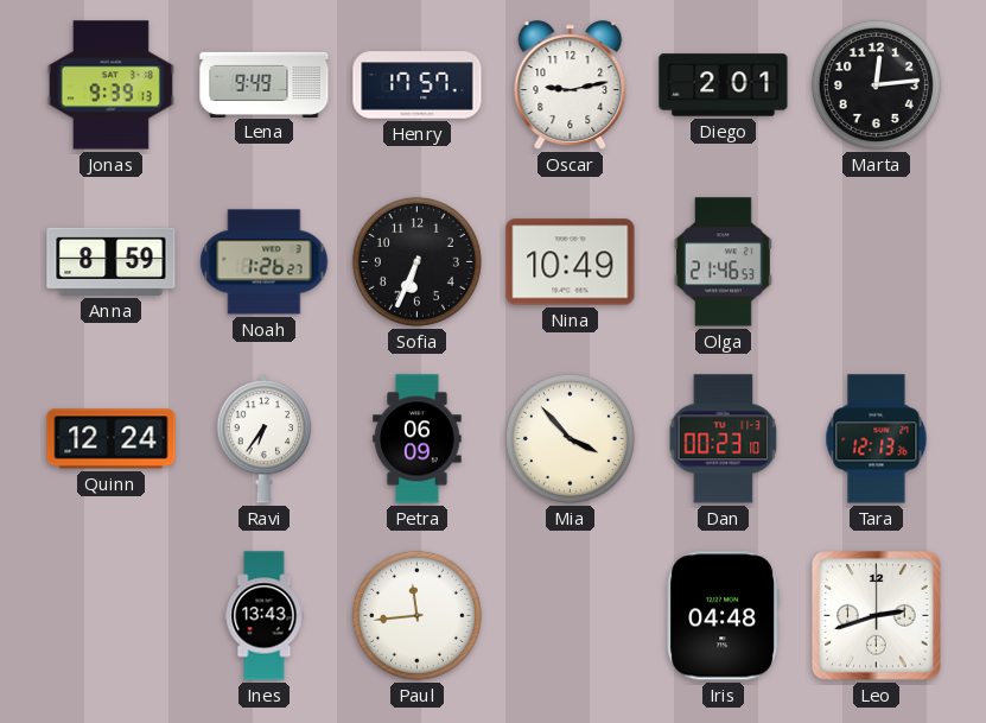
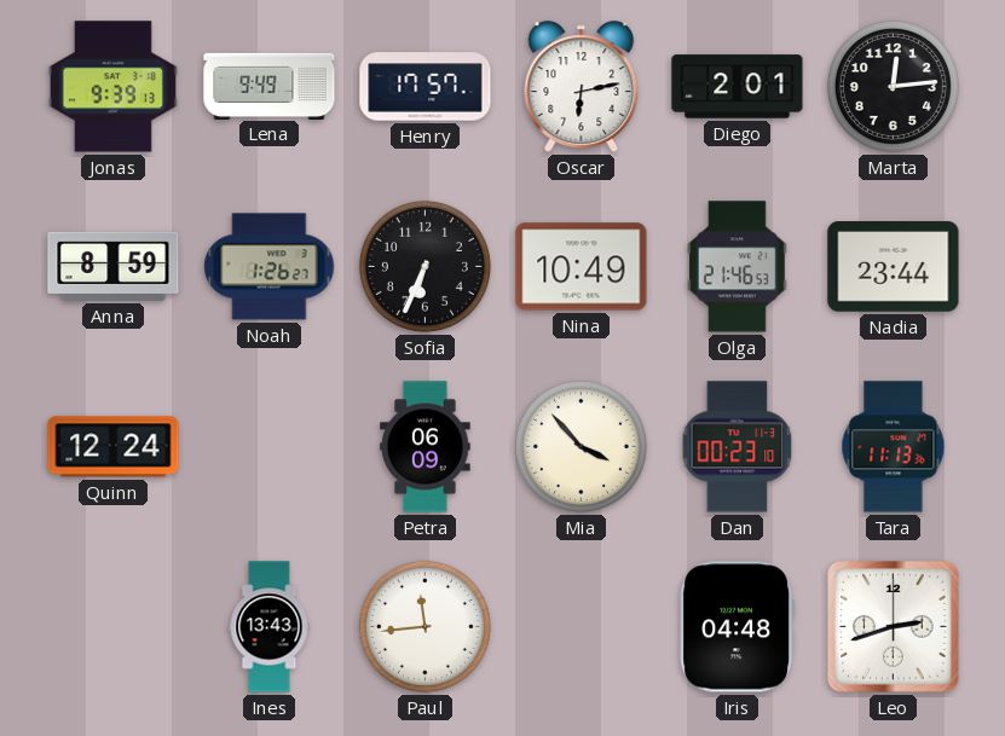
Oscar: 9:13 -> 6:13 (582, 87)
Nadia: none -> 23:44 (894, 267)
Ravi: 6:36 -> none (265, 439)
Tara: 12:13 -> 11:13 (894, 447)
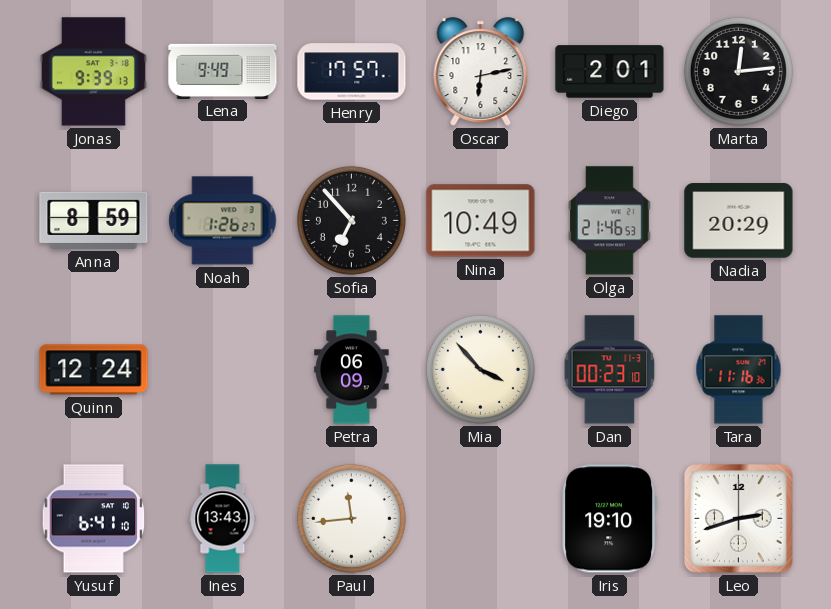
Sofia: 6:34 -> 6:53 (351, 220)
Nadia: 23:44 -> 20:29 (739, 221)
Tara: 11:13 -> 11:16 (739, 370)
Yusuf: none -> 6:41 (94, 519)
Iris: 04:48 -> 19:10 (609, 519)
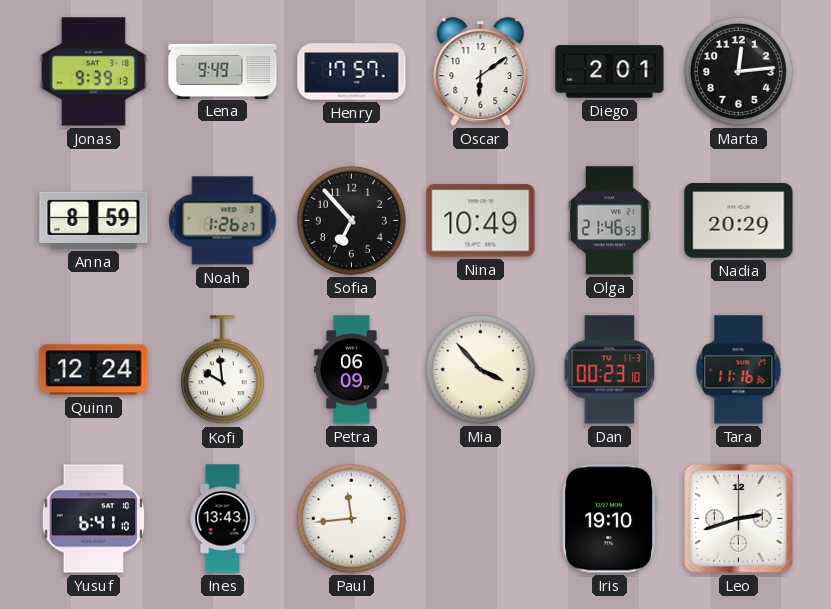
Oscar: 6:13 -> 6:09 (481, 72)
Kofi: none -> 9:59 (222, 370)
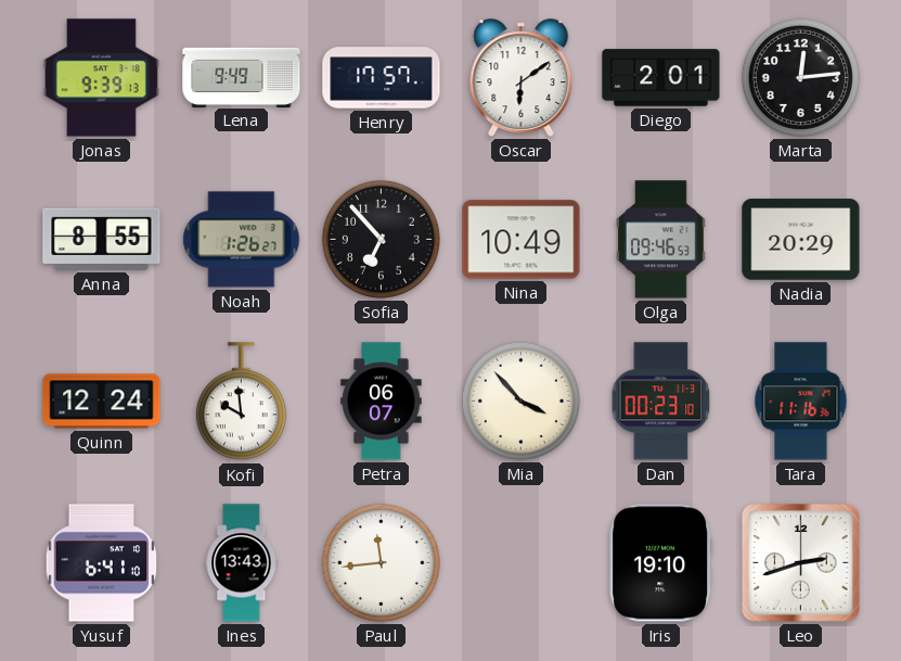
Anna: 8:59 -> 8:55 (102, 239)
Olga: 21:46 -> 09:46 (660, 240)
Petra: 06:09 -> 06:07 (382, 402)
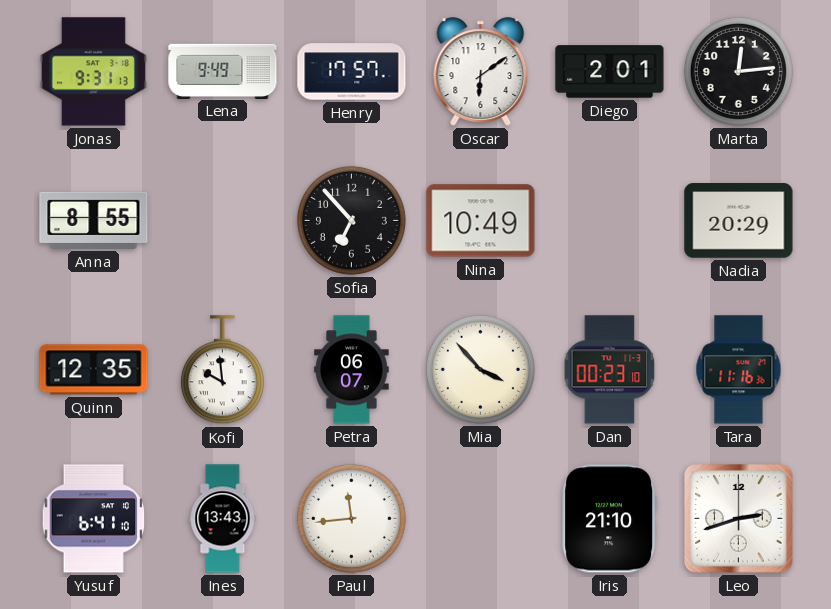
Jonas: 9:39 -> 9:31 (93, 72)
Noah: 1:26 -> none (242, 240)
Olga: 09:46 -> none (660, 240)
Quinn: 12:24 -> 12:35 (94, 370)
Iris: 19:10 -> 21:10 (609, 519)
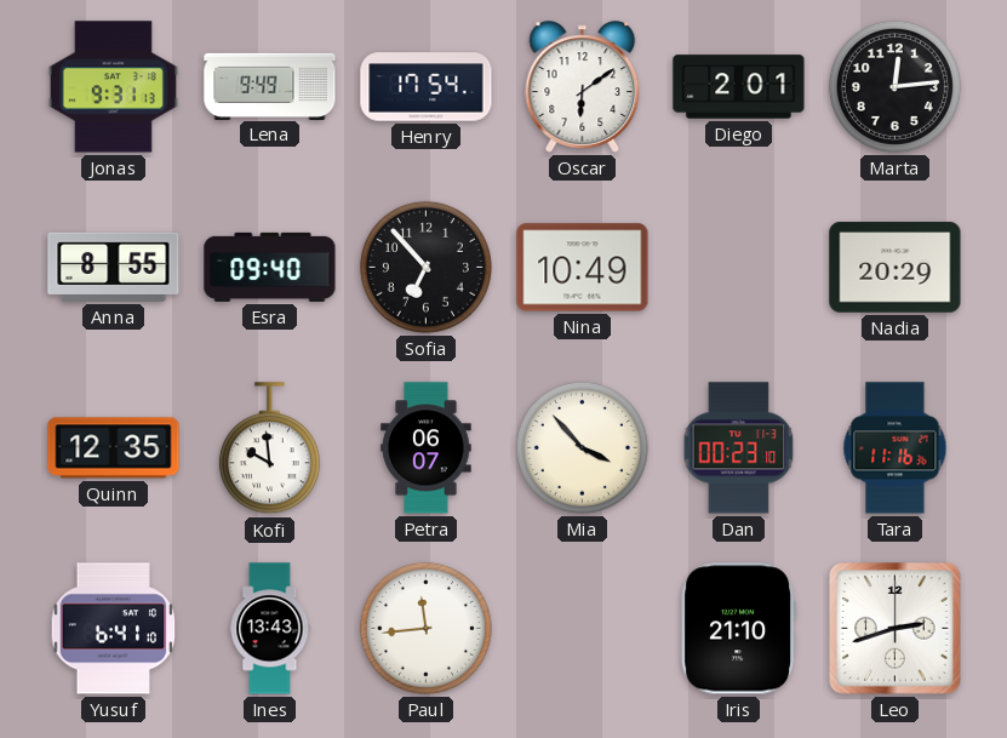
Henry: 17:57 -> 17:54 (427, 87)
Esra: none -> 09:40 (270, 267)
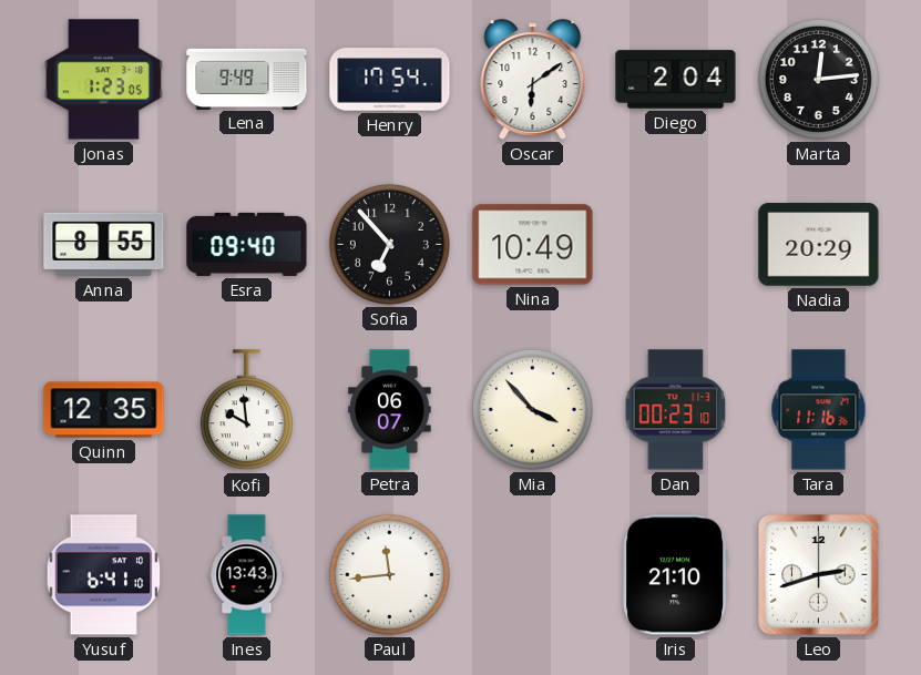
Jonas: 9:31 -> 1:23 (103, 80)
Diego: 2:01 -> 2:04 (676, 80)
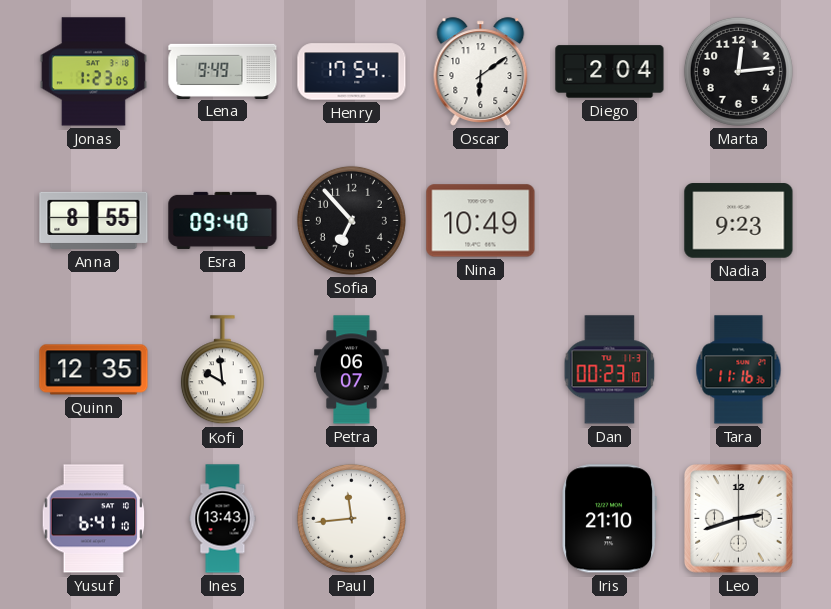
Nadia: 20:29 -> 9:23 (739, 221)
Mia: 3:53 -> none (532, 409)
